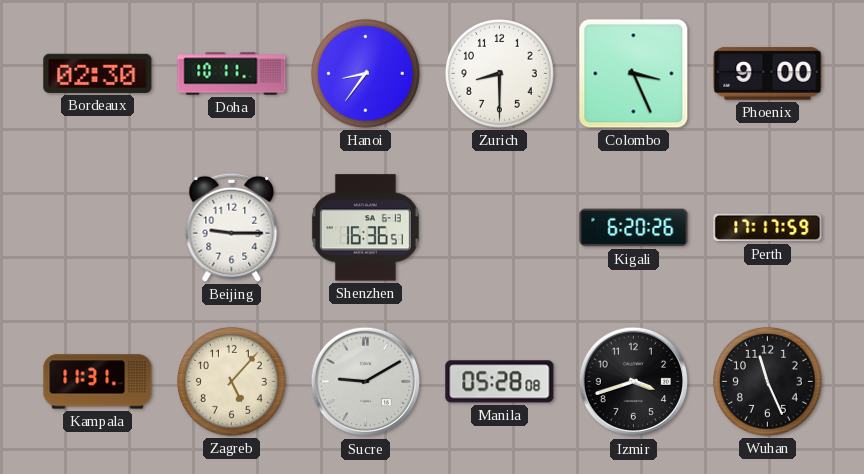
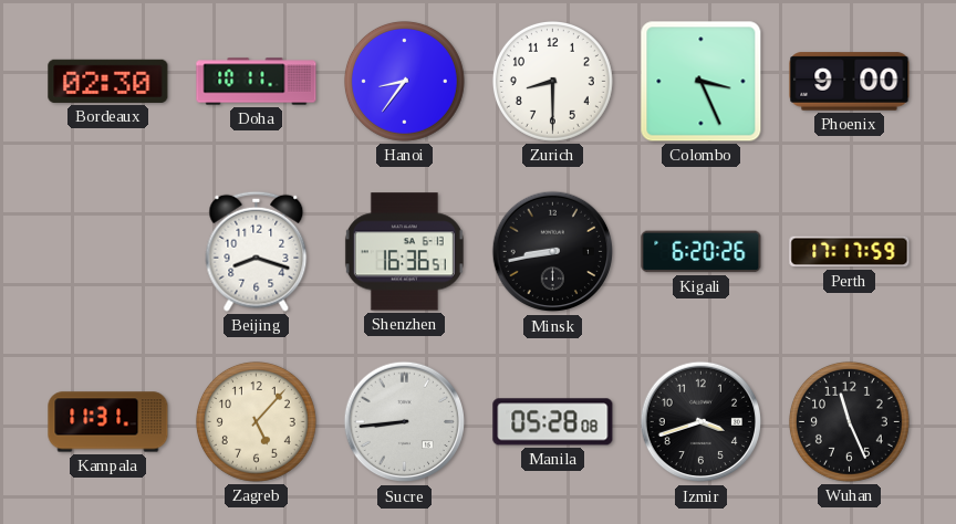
Beijing: 9:15 -> 8:18 (257, 251)
Minsk: none -> 8:43 (553, 252)
Sucre: 9:10 -> 8:44 (405, 422)
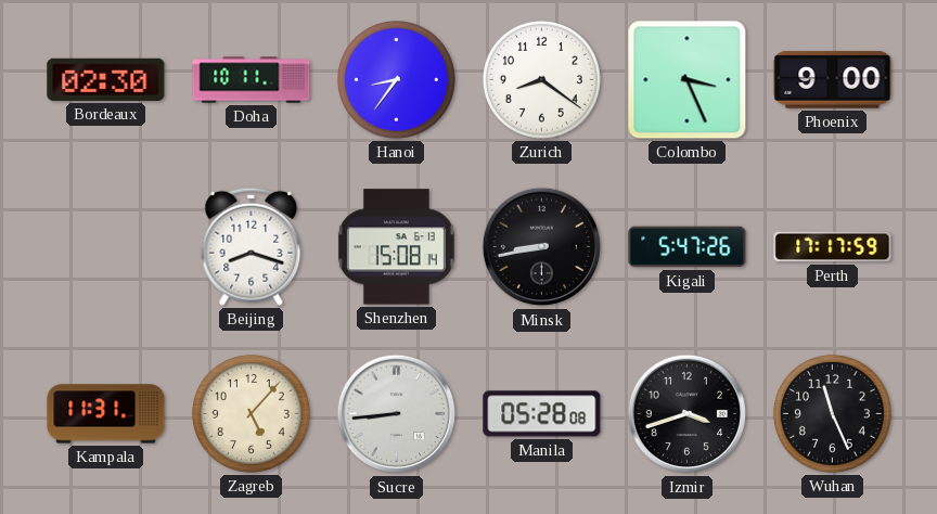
Zurich: 8:30 -> 8:21 (541, 79)
Shenzhen: 16:36 -> 15:08 (396, 247)
Kigali: 6:20 -> 5:47 (688, 247)
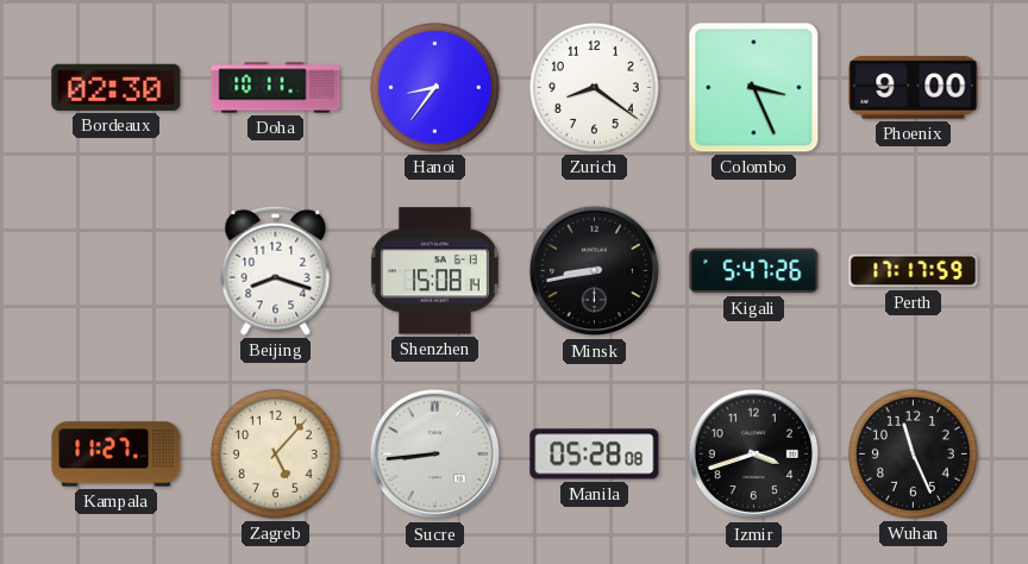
Kampala: 11:31 -> 11:27 (117, 455)
